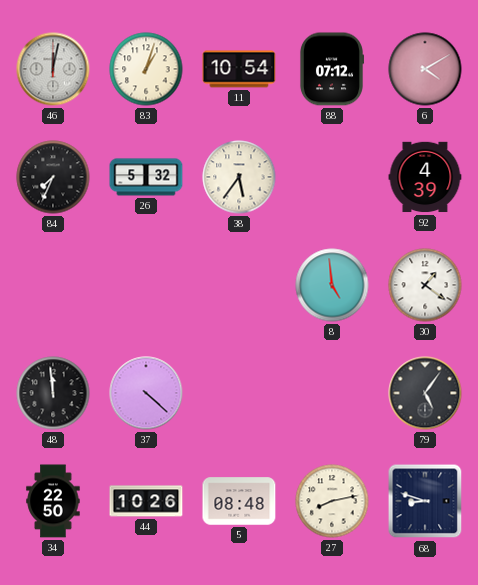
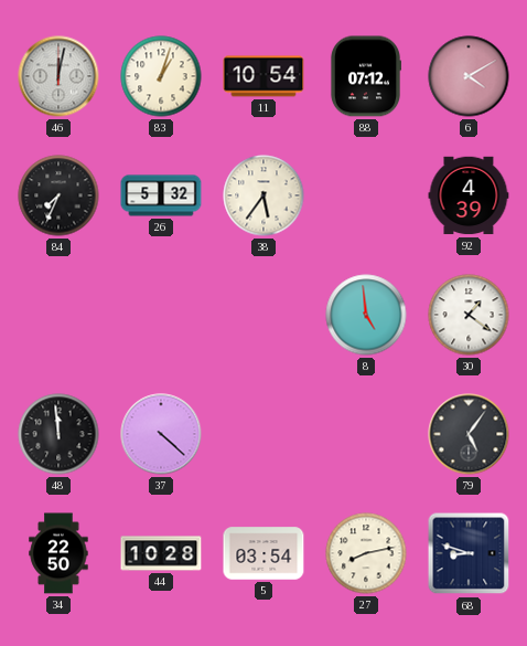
44: 10:26 -> 10:28 (161, 553)
5: 08:48 -> 03:54 (263, 553)
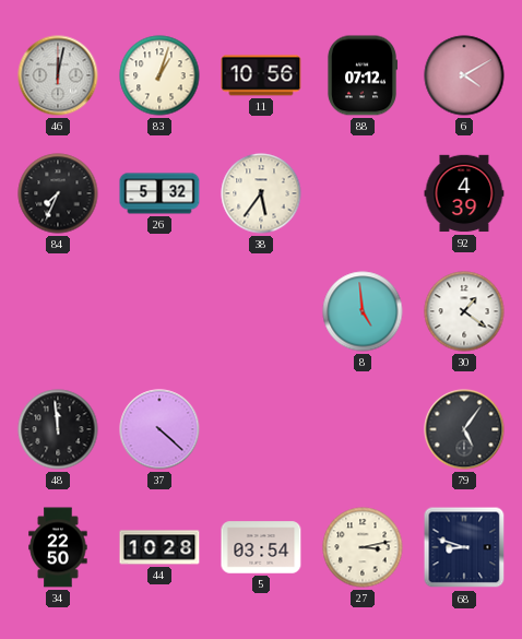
11: 10:54 -> 10:56 (261, 75)
27: 8:13 -> 3:13 (363, 547)
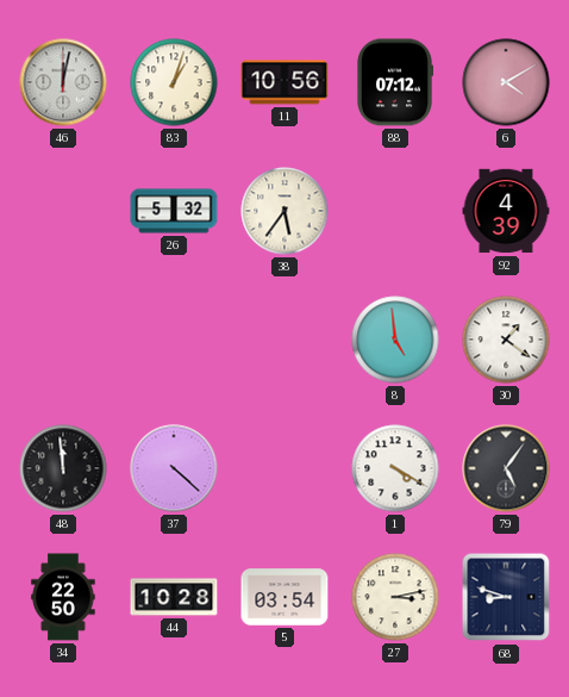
84: 7:34 -> none (58, 193)
1: none -> 4:20 (395, 468)
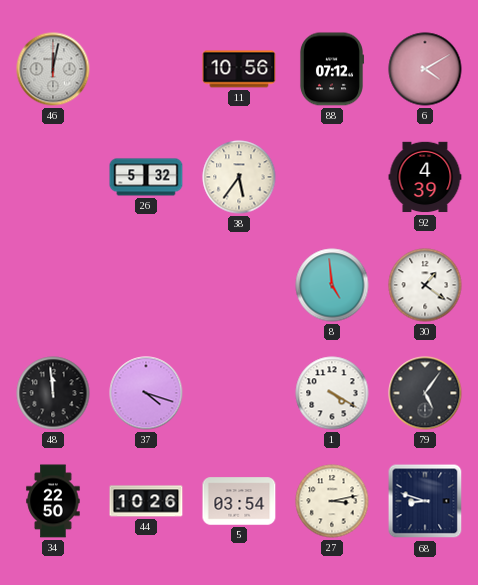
83: 1:03 -> none (174, 82)
37: 4:22 -> 4:18 (146, 393)
44: 10:28 -> 10:26 (146, 501)
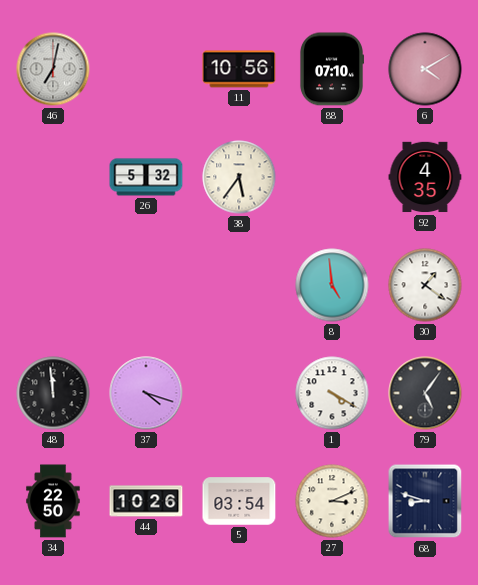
46: 12:02 -> 7:02 (53, 69)
88: 07:12 -> 07:10 (331, 69)
92: 4:39 -> 4:35 (425, 177)
27: 3:13 -> 3:11 (332, 501)
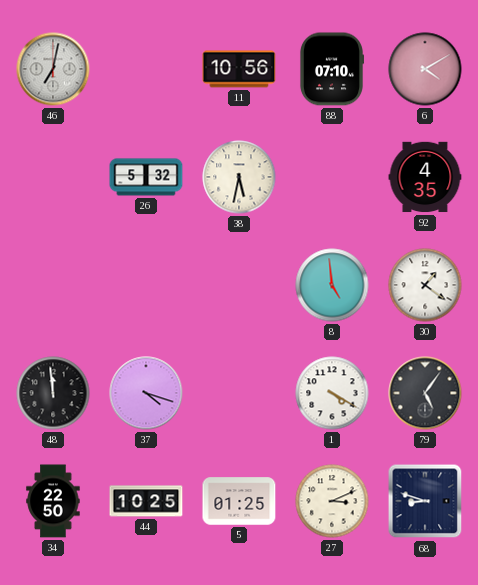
38: 5:36 -> 5:32 (239, 177)
44: 10:26 -> 10:25 (146, 501)
5: 03:54 -> 01:25 (239, 501)
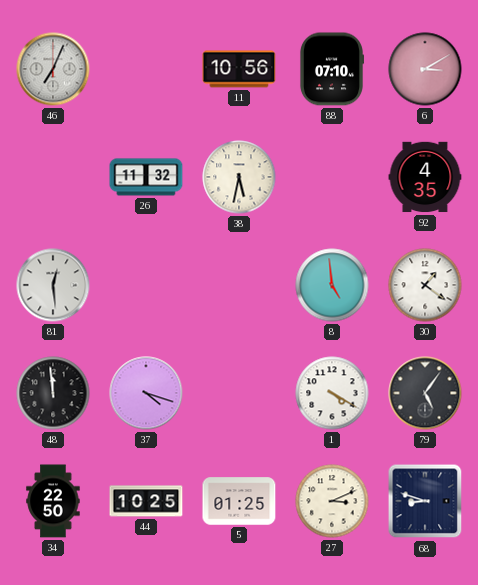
46: 7:02 -> 7:04 (53, 69)
6: 4:10 -> 3:10 (425, 69)
26: 5:32 -> 11:32 (146, 177)
81: none -> 12:29 (53, 285)
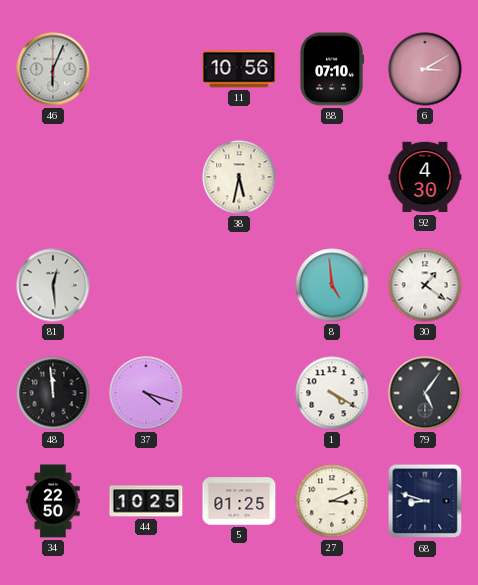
46: 7:04 -> 6:04 (53, 69)
26: 11:32 -> none (146, 177)
92: 4:35 -> 4:30 (425, 177)
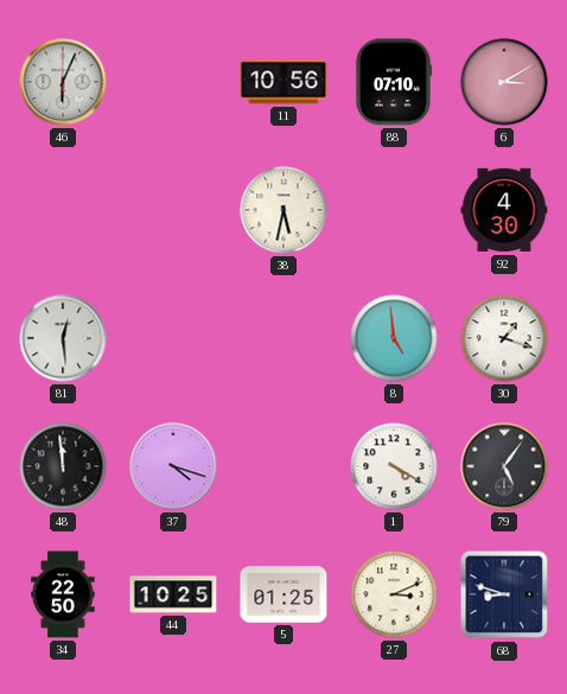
30: 1:21 -> 1:18 (504, 338)
